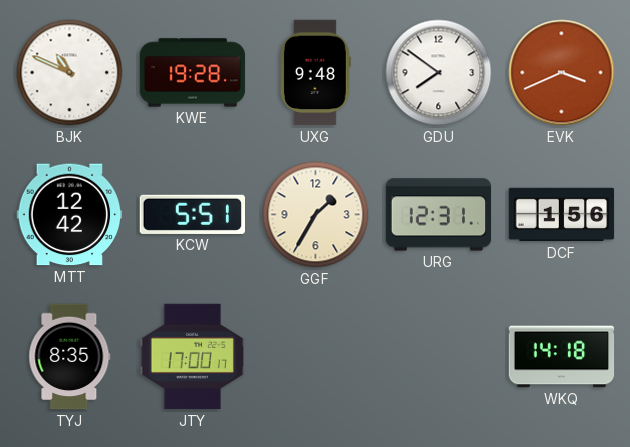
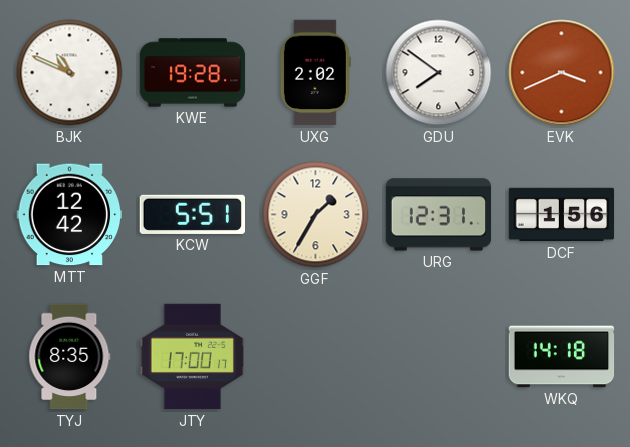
UXG: 9:48 -> 2:02 (315, 73)
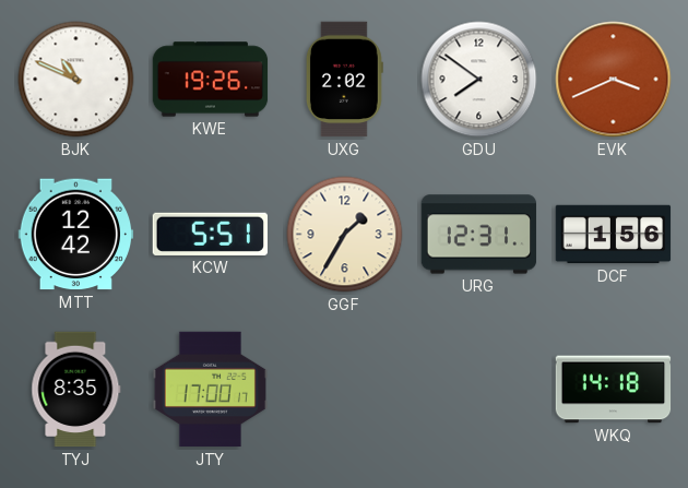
KWE: 19:28 -> 19:26 (211, 80)
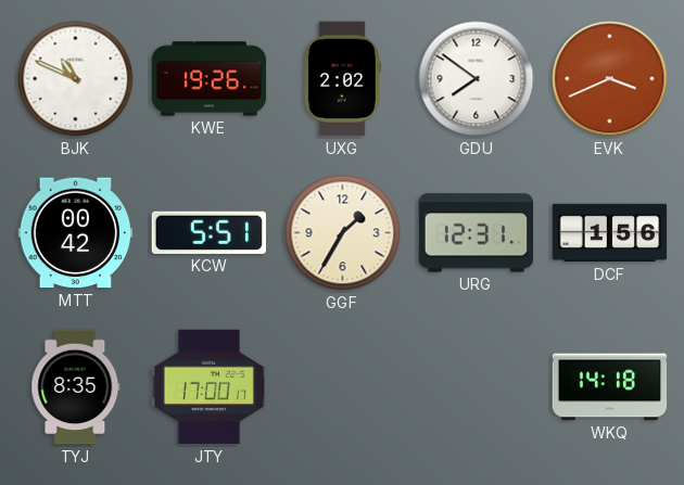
MTT: 12:42 -> 00:42 (76, 233)
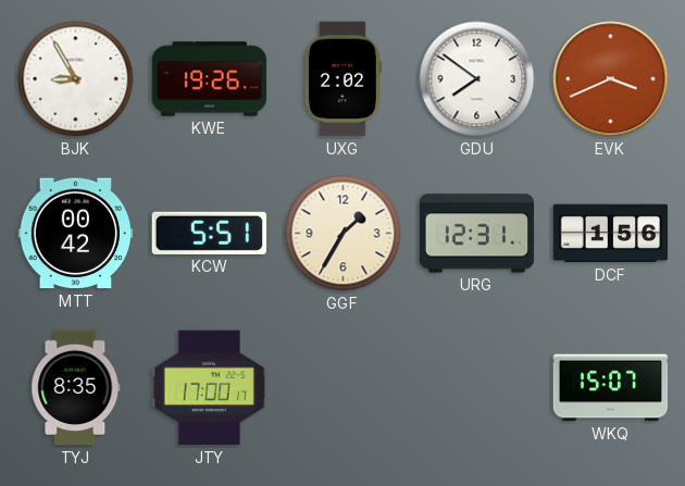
BJK: 10:49 -> 8:55 (76, 79)
WKQ: 14:18 -> 15:07 (611, 388)
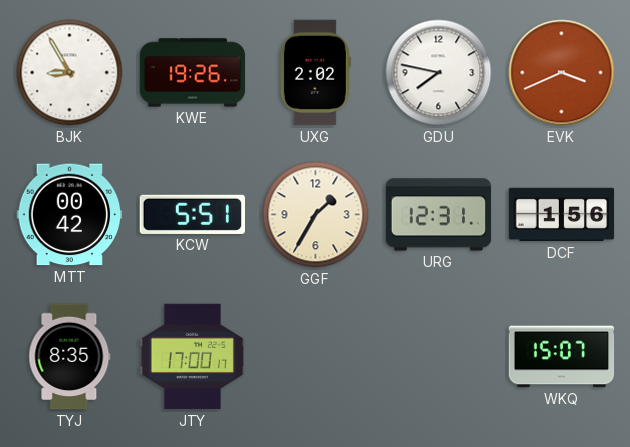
GDU: 7:51 -> 7:47 (439, 73)
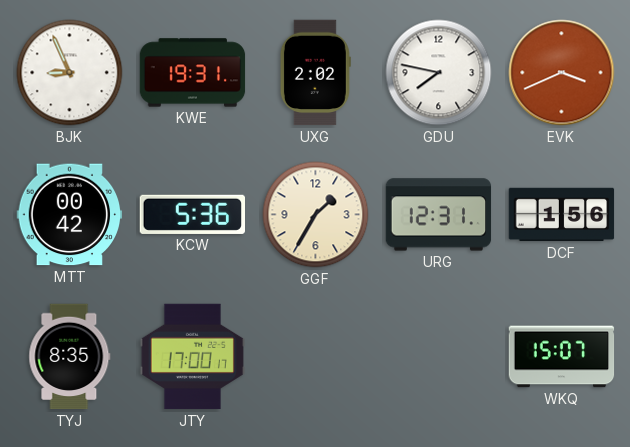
BJK: 8:55 -> 8:56 (70, 73)
KWE: 19:26 -> 19:31 (193, 73)
KCW: 5:51 -> 5:36 (192, 214)
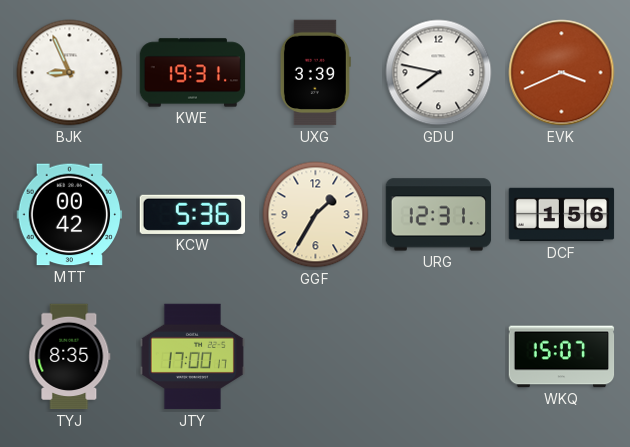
UXG: 2:02 -> 3:39 (315, 73)
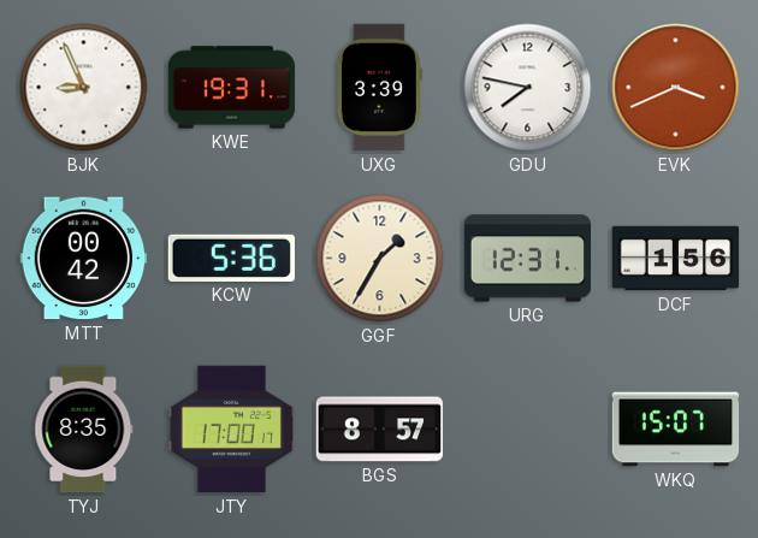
BGS: none -> 8:57 (380, 430)
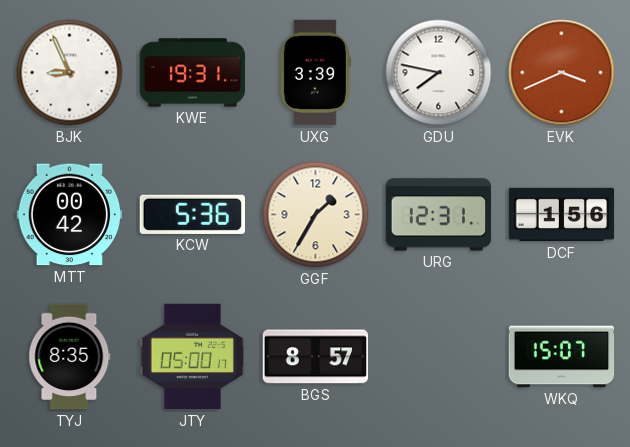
JTY: 17:00 -> 05:00 (192, 357)
